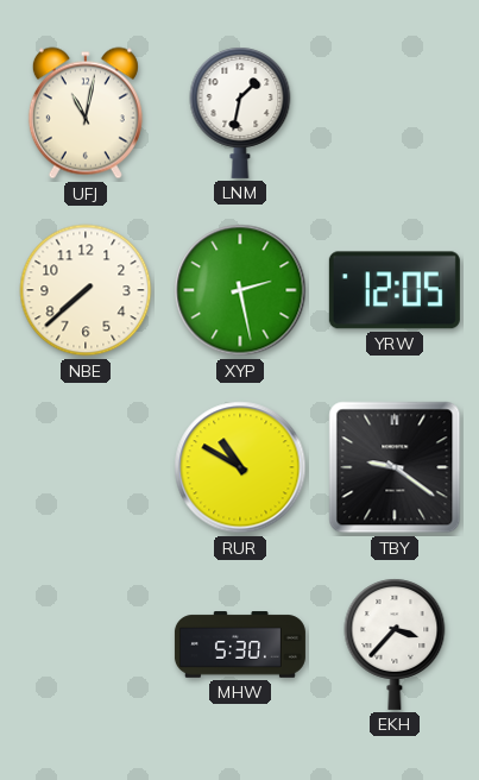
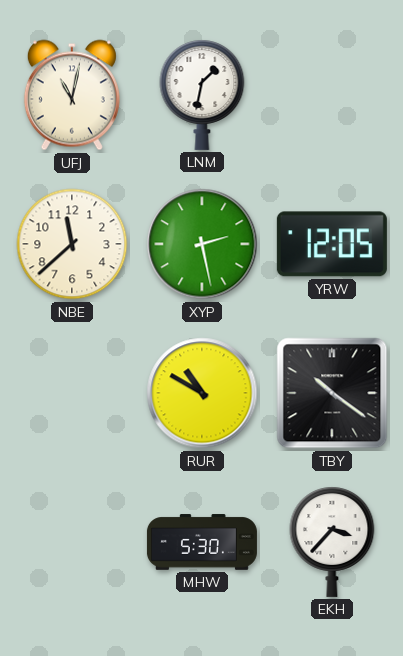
NBE: 7:38 -> 11:38 (72, 244)
TBY: 9:21 -> 10:21 (332, 393)
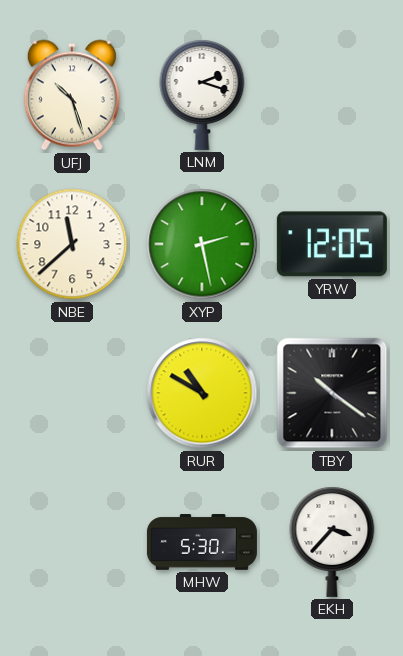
UFJ: 11:02 -> 10:27 (72, 95)
LNM: 1:32 -> 2:18 (202, 95)
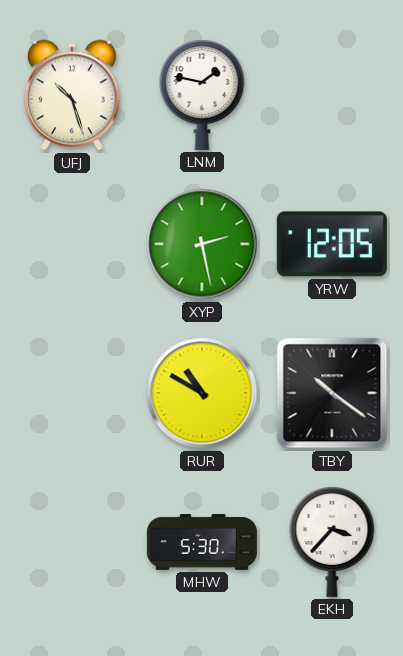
LNM: 2:18 -> 1:47 (202, 95)
NBE: 11:38 -> none (72, 244)
